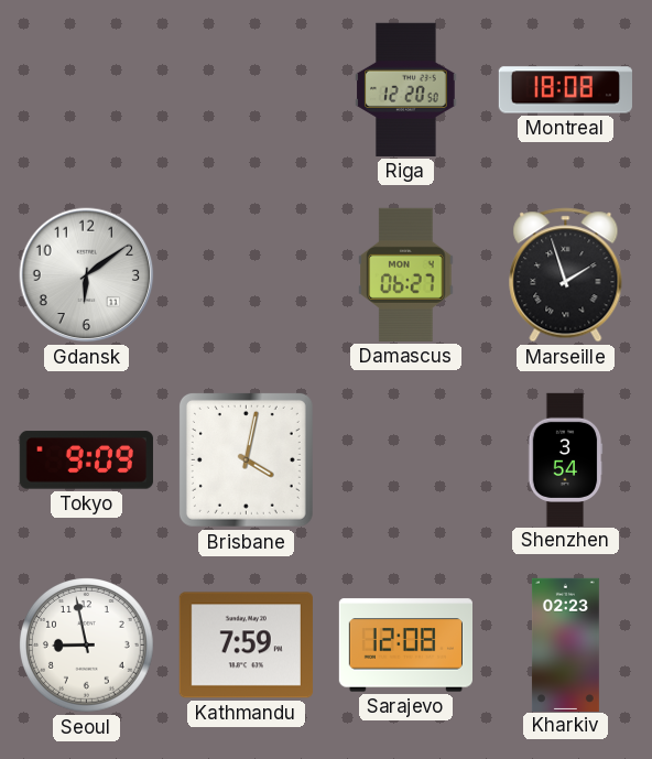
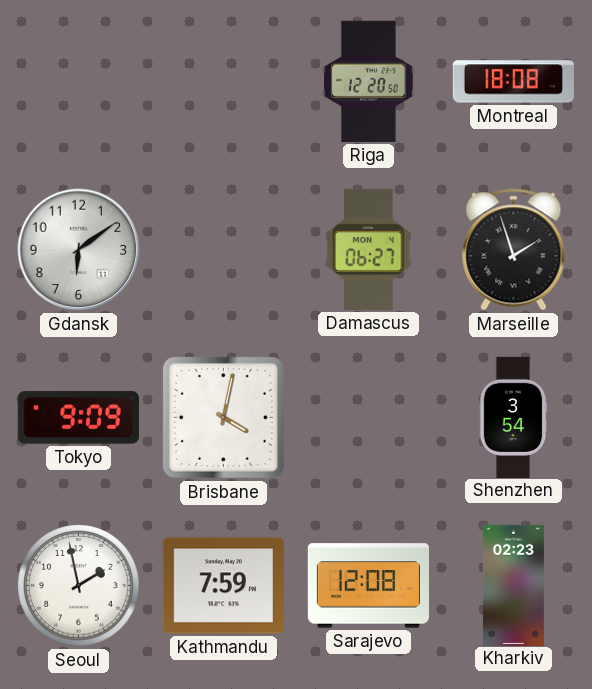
Seoul: 8:58 -> 1:58 (79, 586)
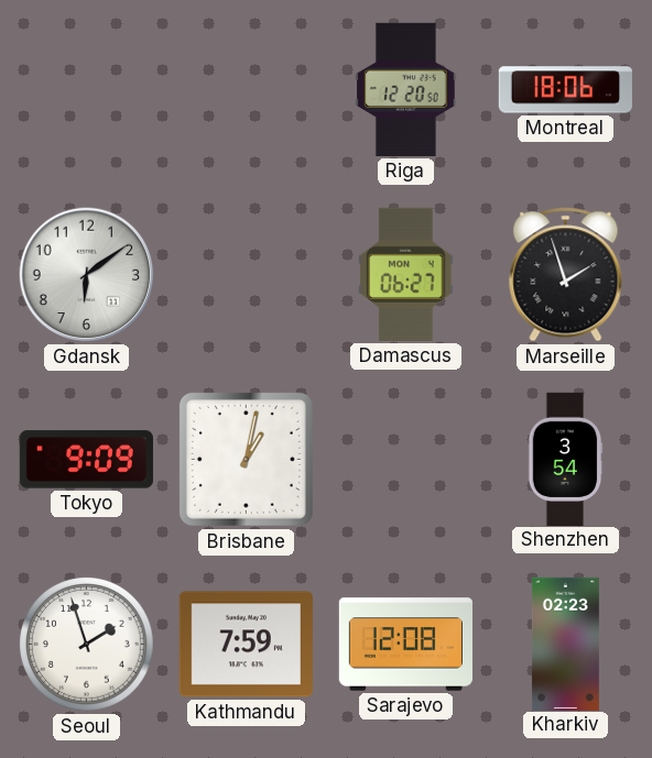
Montreal: 18:08 -> 18:06 (565, 90)
Brisbane: 4:02 -> 1:02 (246, 459)
Seoul: 1:58 -> 1:57 (87, 645)
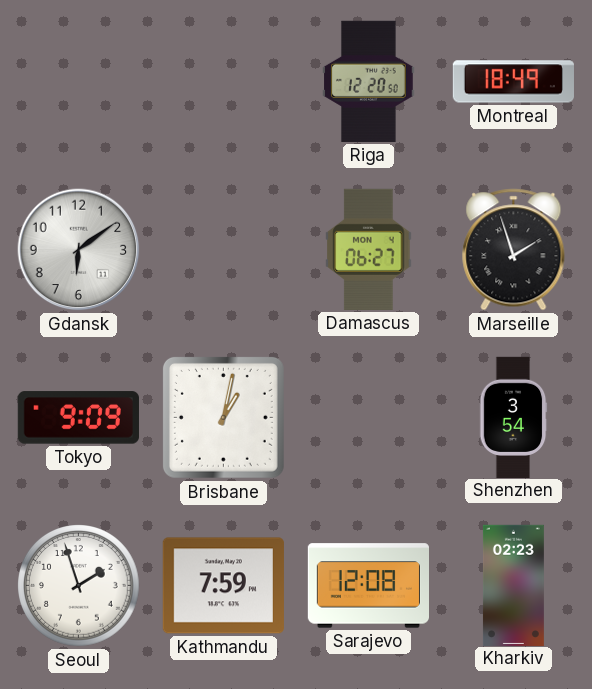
Montreal: 18:06 -> 18:49 (513, 82)
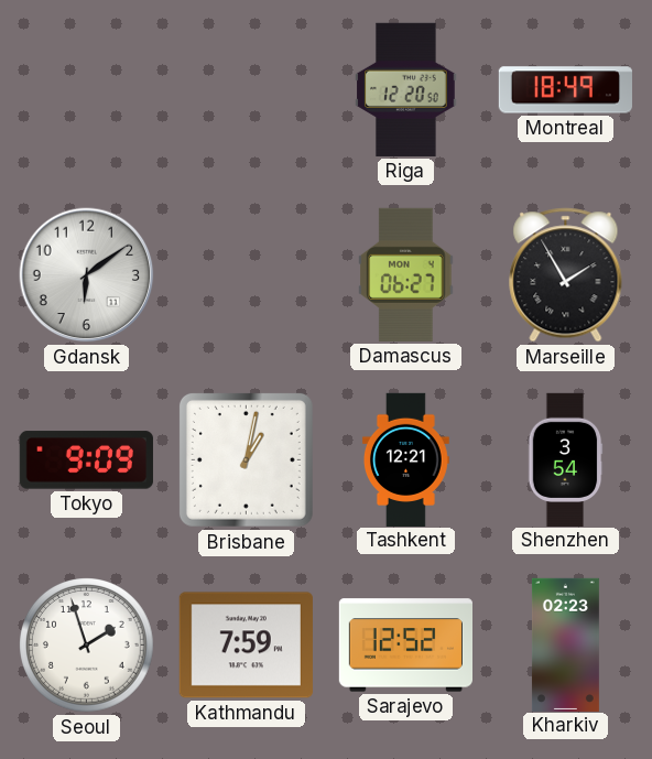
Marseille: 1:57 -> 1:55 (566, 275)
Tashkent: none -> 12:21 (405, 459)
Sarajevo: 12:08 -> 12:52 (405, 646)
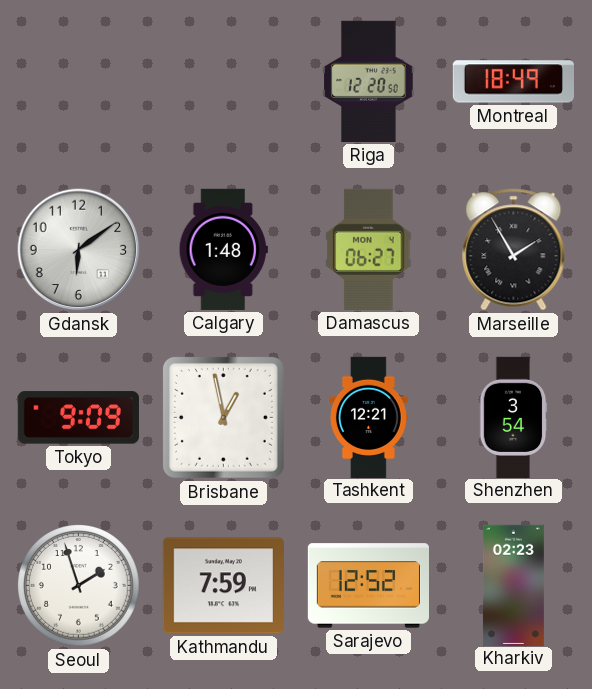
Calgary: none -> 1:48 (223, 249)
Brisbane: 1:02 -> 12:58 (223, 417)
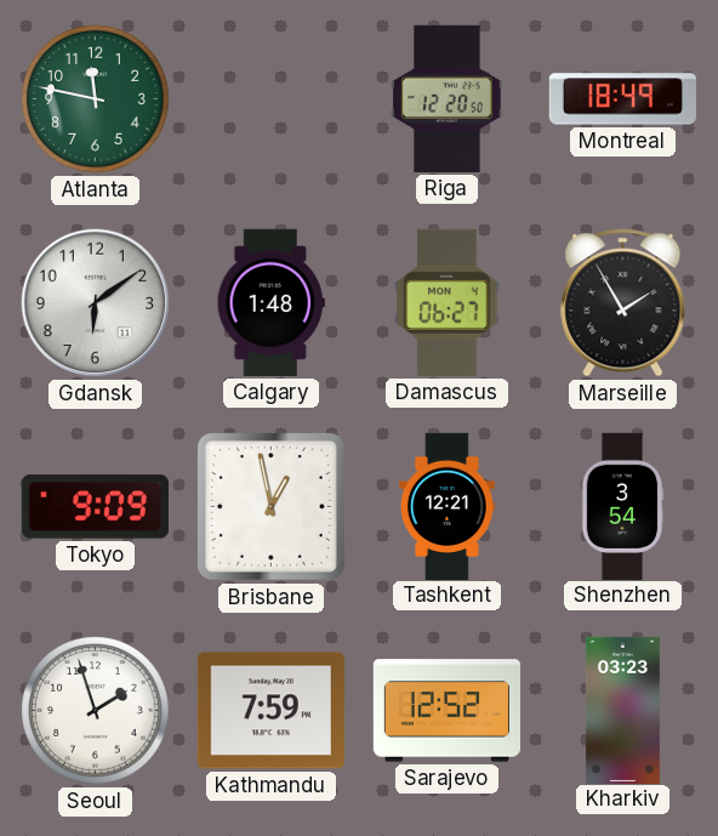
Atlanta: none -> 11:47 (96, 99)
Kharkiv: 02:23 -> 03:23 (622, 710)
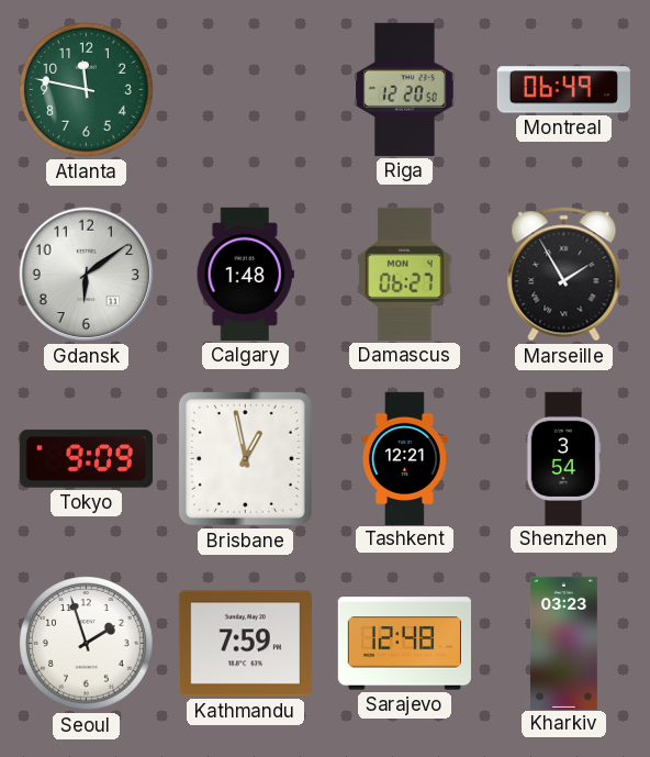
Montreal: 18:49 -> 06:49 (563, 90)
Sarajevo: 12:52 -> 12:48 (404, 644)
